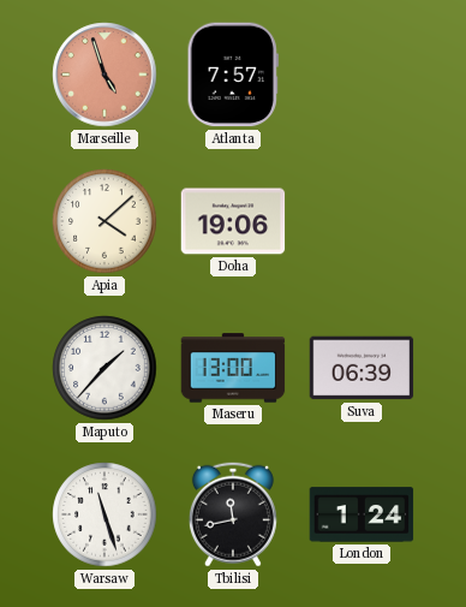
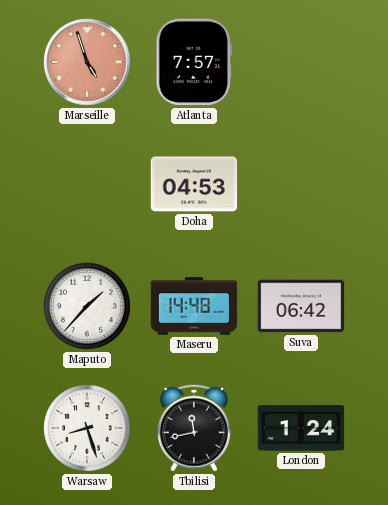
Apia: 4:08 -> none (104, 221)
Doha: 19:06 -> 04:53 (194, 184)
Maseru: 13:00 -> 14:48 (194, 306)
Suva: 06:39 -> 06:42 (301, 306)
Warsaw: 11:27 -> 8:27 (87, 428)
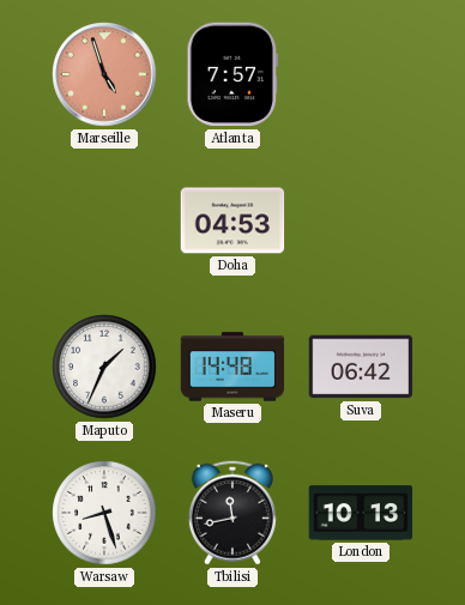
Maputo: 1:37 -> 1:34 (104, 367)
London: 1:24 -> 10:13 (361, 513)
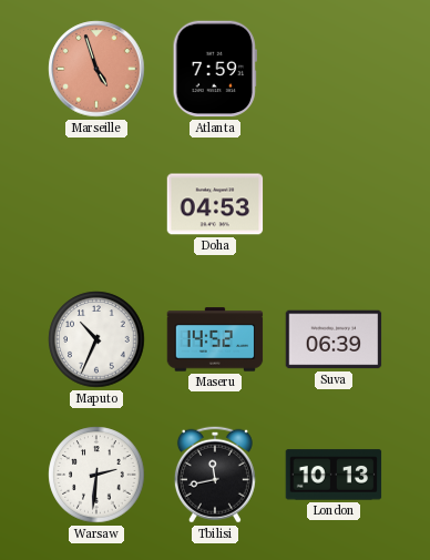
Atlanta: 7:57 -> 7:59 (215, 69)
Maputo: 1:34 -> 10:34 (96, 339)
Maseru: 14:48 -> 14:52 (215, 339)
Suva: 06:42 -> 06:39 (334, 339)
Warsaw: 8:27 -> 2:31 (96, 475)
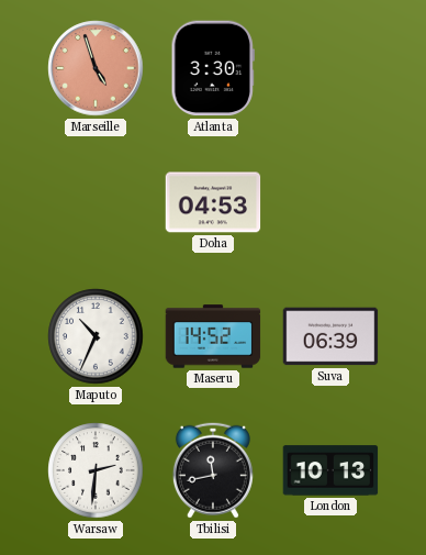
Atlanta: 7:59 -> 3:30 (213, 68)
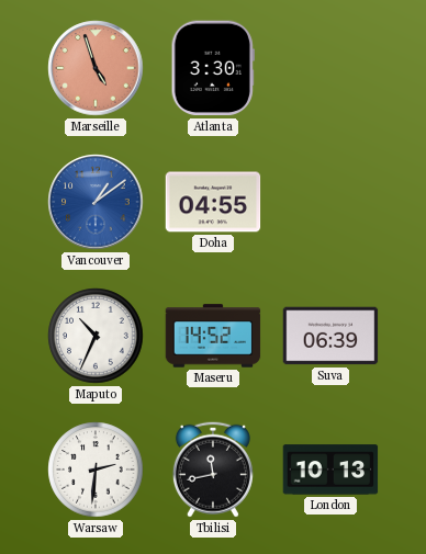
Vancouver: none -> 1:09 (96, 202)
Doha: 04:53 -> 04:55 (213, 202)
